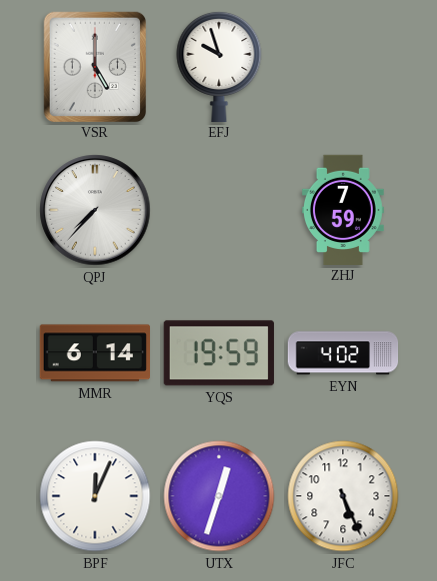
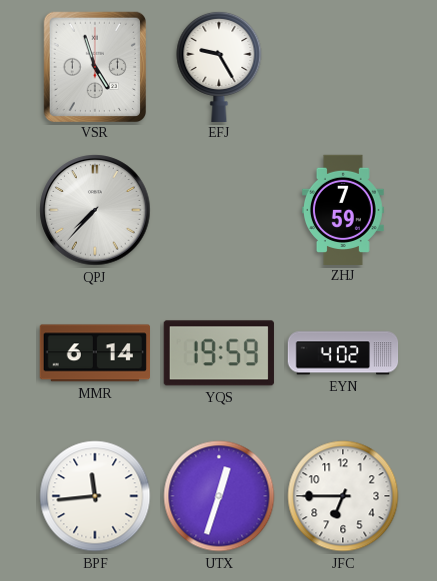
VSR: 5:00 -> 4:57 (94, 66)
EFJ: 9:57 -> 9:25 (219, 66)
BPF: 12:04 -> 11:44 (95, 496)
JFC: 5:26 -> 6:45 (343, 496)
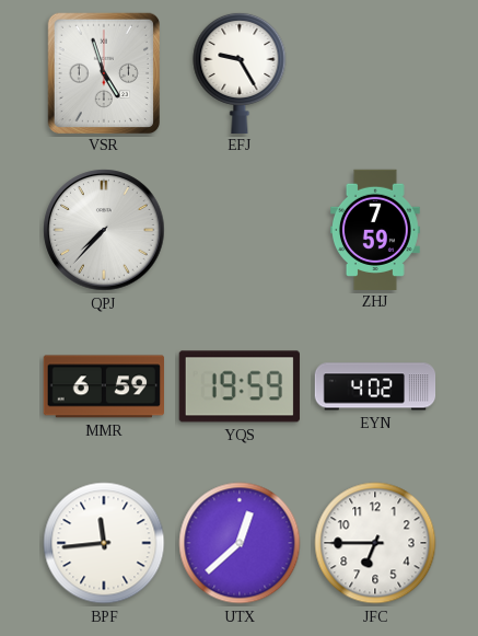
MMR: 6:14 -> 6:59 (103, 386)
UTX: 12:33 -> 12:38 (240, 543)
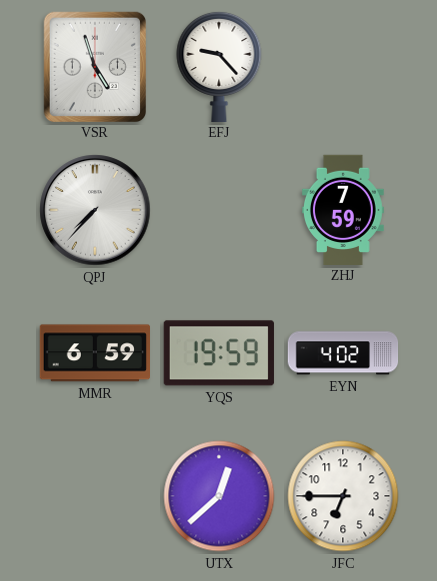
EFJ: 9:25 -> 9:23 (219, 66)
BPF: 11:44 -> none (104, 543)
